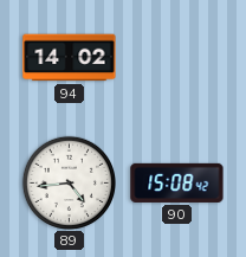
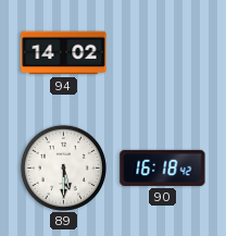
89: 4:44 -> 5:30 (63, 167)
90: 15:08 -> 16:18 (163, 167)
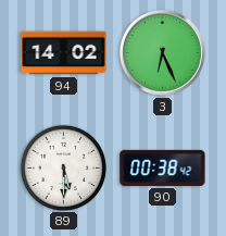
3: none -> 6:26 (162, 52)
90: 16:18 -> 00:38 (163, 167)
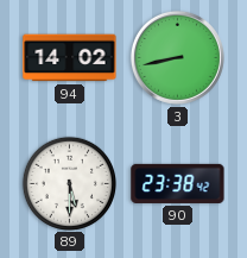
3: 6:26 -> 8:43 (177, 57)
90: 00:38 -> 23:38 (178, 183)
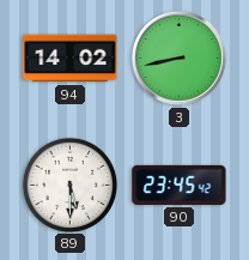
90: 23:38 -> 23:45 (180, 185)
